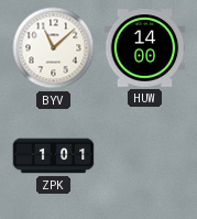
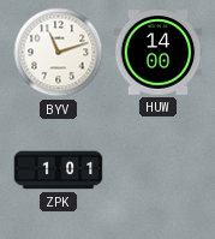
BYV: 11:08 -> 11:12 (59, 53)
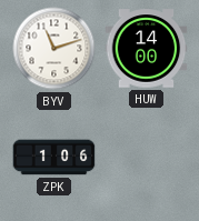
ZPK: 1:01 -> 1:06 (54, 158)
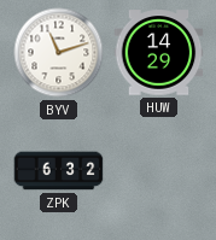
HUW: 14:00 -> 14:29 (159, 53)
ZPK: 1:06 -> 6:32 (59, 171)
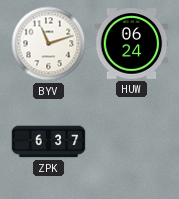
HUW: 14:29 -> 06:24 (132, 44)
ZPK: 6:32 -> 6:37 (49, 142)
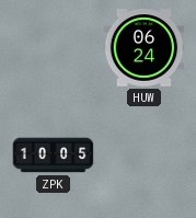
BYV: 11:12 -> none (49, 44)
ZPK: 6:37 -> 10:05 (54, 156)
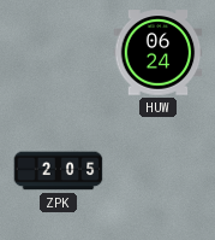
ZPK: 10:05 -> 2:05 (59, 171)
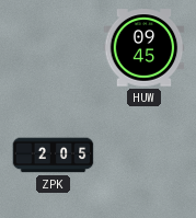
HUW: 06:24 -> 09:45 (145, 48)
